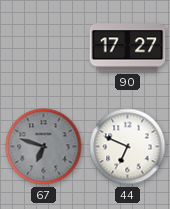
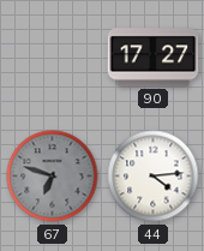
44: 6:49 -> 4:14 (154, 177)
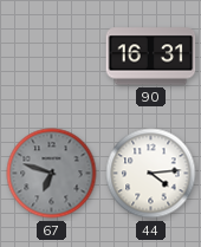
90: 17:27 -> 16:31 (151, 57)
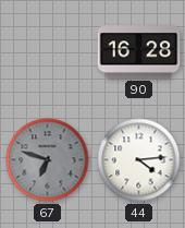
90: 16:31 -> 16:28 (139, 52)
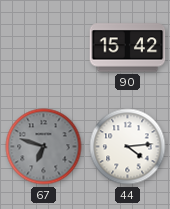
90: 16:28 -> 15:42 (128, 48)
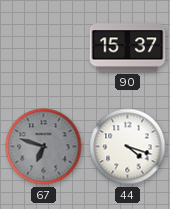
90: 15:42 -> 15:37 (128, 48)
44: 4:14 -> 4:18 (128, 147)
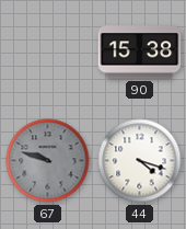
90: 15:37 -> 15:38 (140, 53)
67: 6:48 -> 9:48 (48, 161)
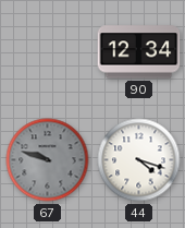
90: 15:38 -> 12:34 (139, 52)
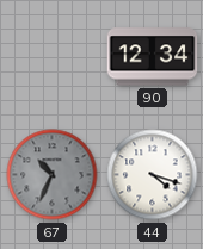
67: 9:48 -> 10:34 (53, 175)
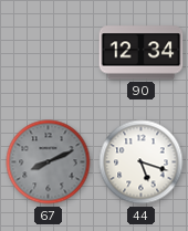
67: 10:34 -> 8:11 (49, 162)
44: 4:18 -> 5:18 (142, 162)
